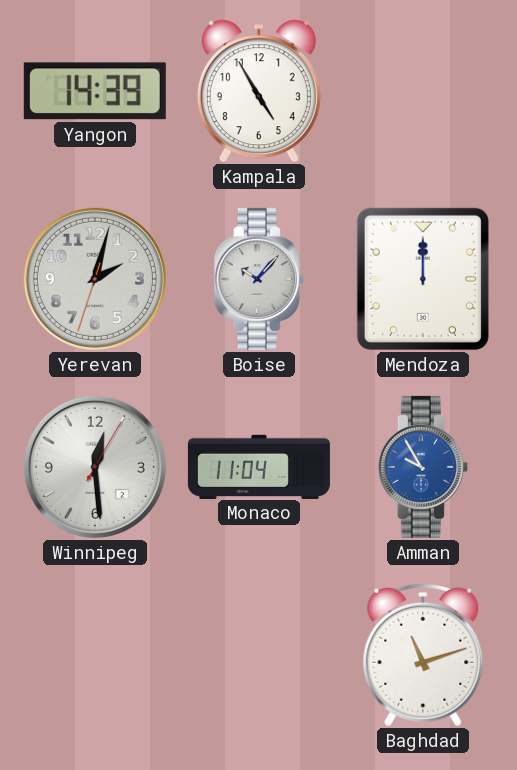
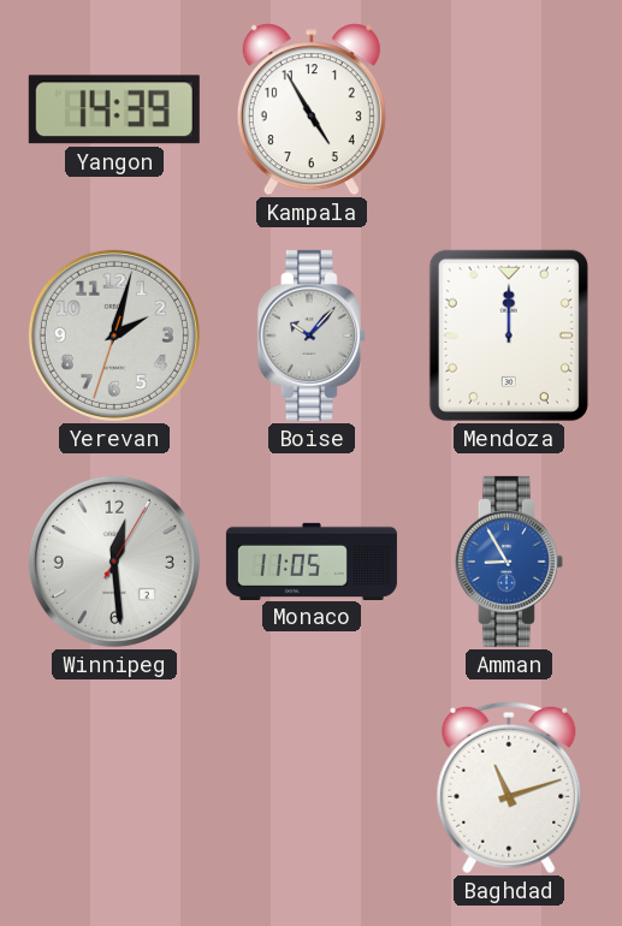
Monaco: 11:04 -> 11:05 (312, 560)
Amman: 9:55 -> 8:55 (509, 562)
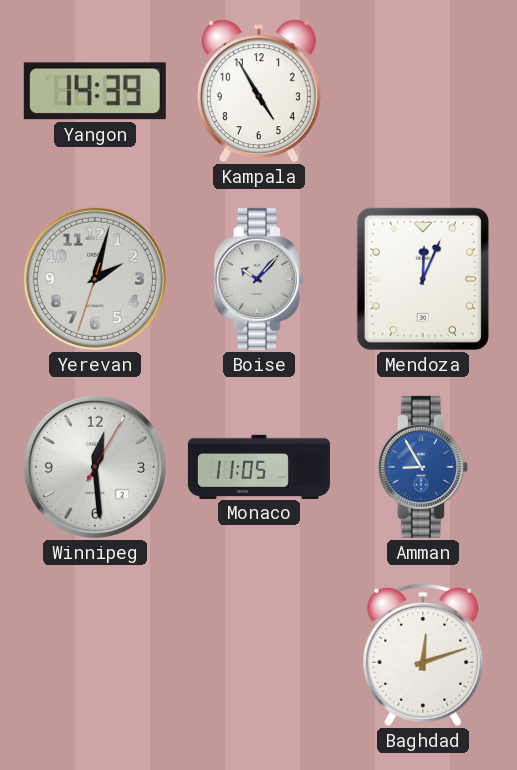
Mendoza: 12:00 -> 12:04 (423, 279)
Baghdad: 11:12 -> 12:12 (423, 655)
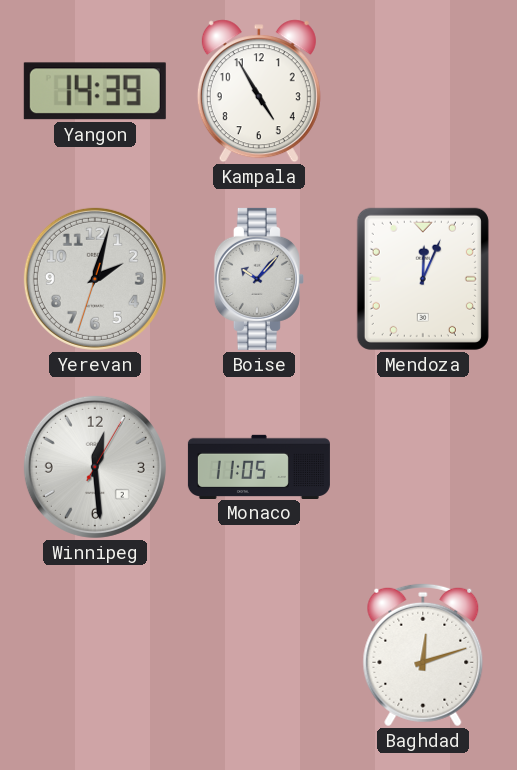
Amman: 8:55 -> none (423, 467)
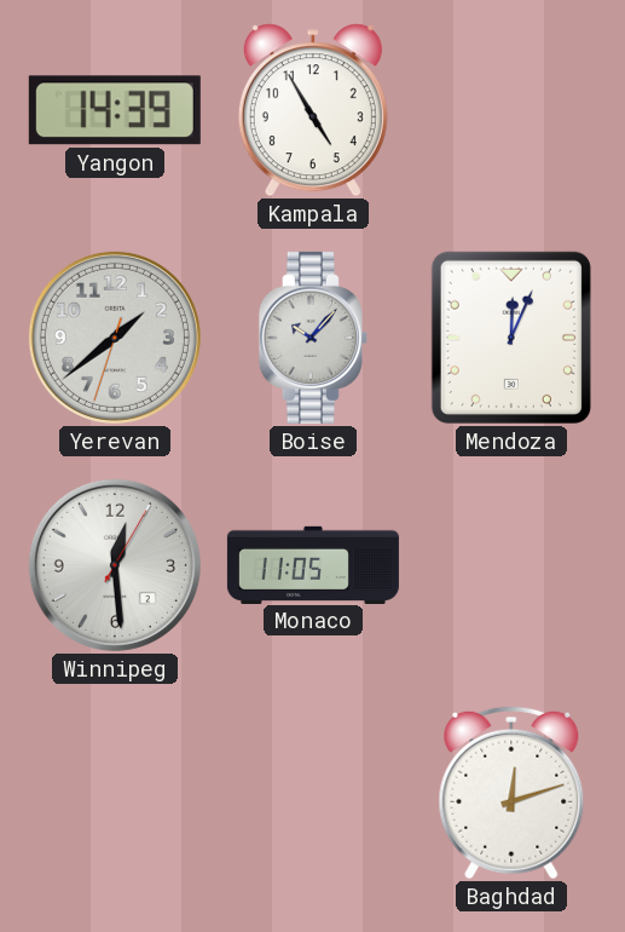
Yerevan: 2:02 -> 1:38 (115, 338)
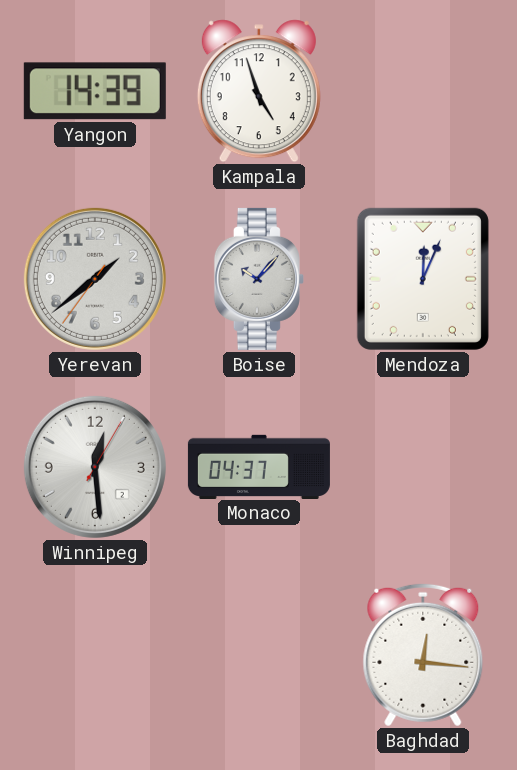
Kampala: 4:55 -> 4:57 (259, 91)
Yerevan: 1:38:33 -> 1:38:36 (95, 279)
Monaco: 11:05 -> 04:37 (259, 466)
Baghdad: 12:12 -> 12:16 (423, 655)
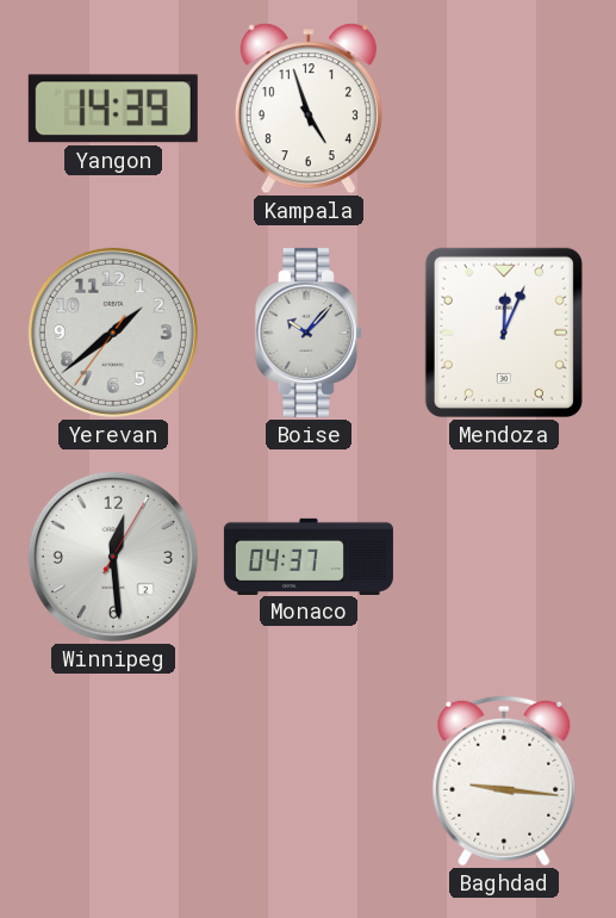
Baghdad: 12:16 -> 9:16 (504, 781)
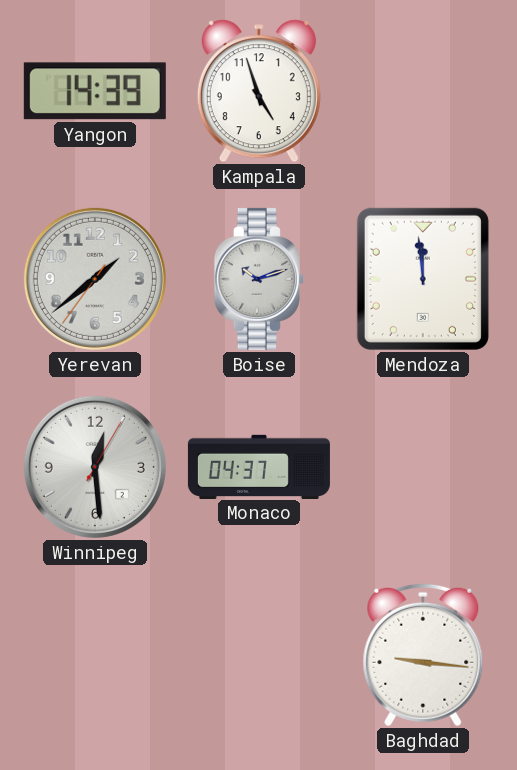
Boise: 10:07 -> 10:12 (259, 279)
Mendoza: 12:04 -> 11:59 (423, 279)
